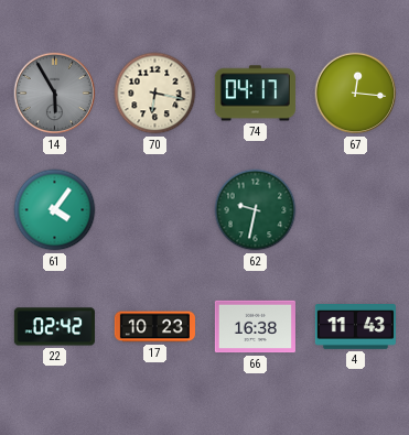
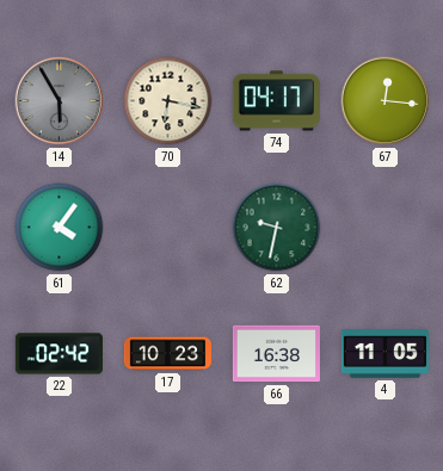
4: 11:43 -> 11:05 (384, 354)
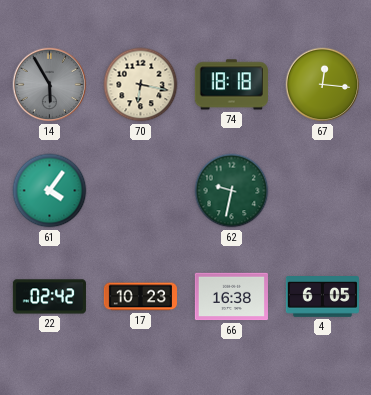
74: 04:17 -> 18:18 (231, 85)
4: 11:05 -> 6:05 (322, 297)
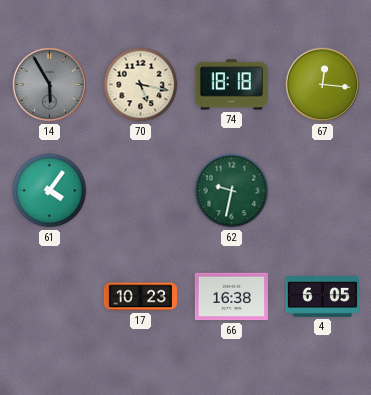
70: 6:17 -> 5:17 (141, 85)
22: 02:42 -> none (49, 297)
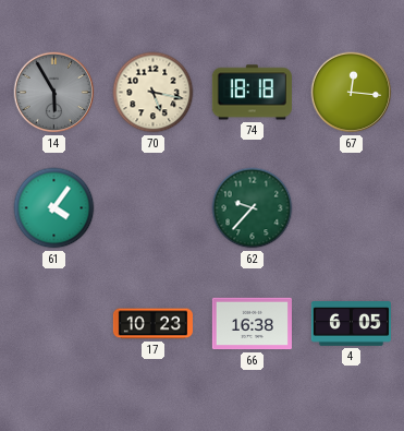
62: 9:32 -> 9:37 (253, 208)
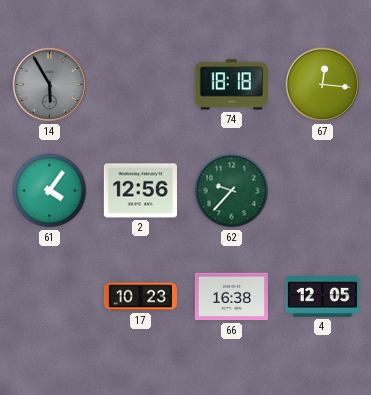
70: 5:17 -> none (154, 93)
2: none -> 12:56 (140, 191)
4: 6:05 -> 12:05 (322, 297)
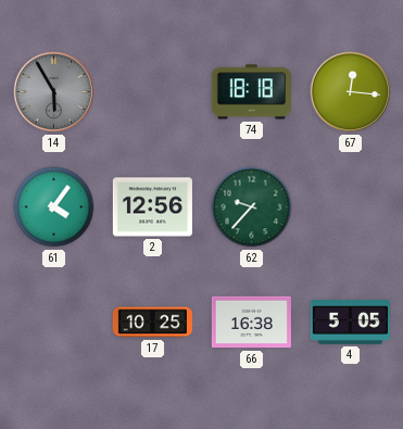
17: 10:23 -> 10:25 (152, 323)
4: 12:05 -> 5:05 (350, 323)
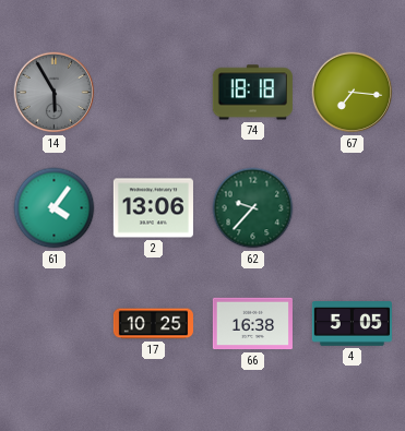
67: 12:16 -> 7:16 (353, 93)
2: 12:56 -> 13:06 (153, 208)
